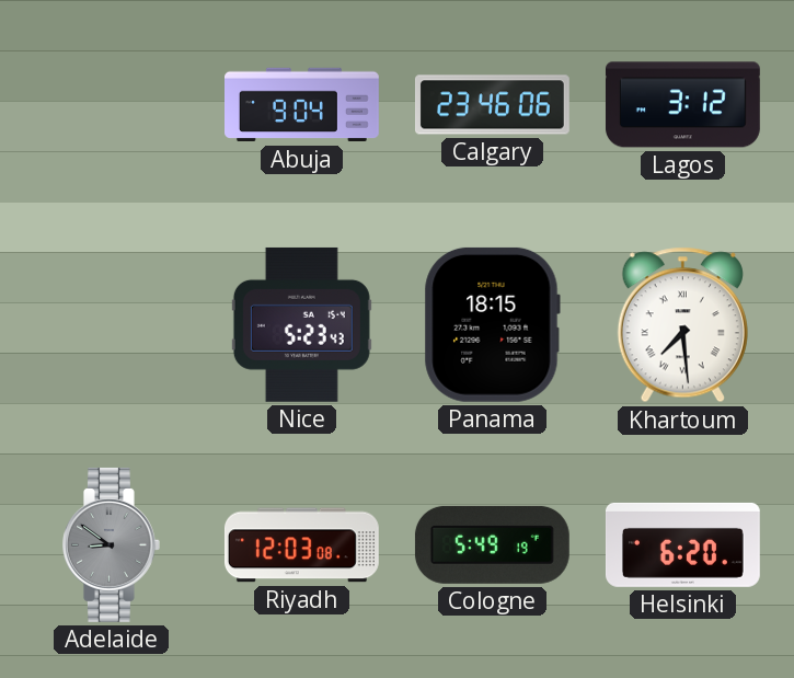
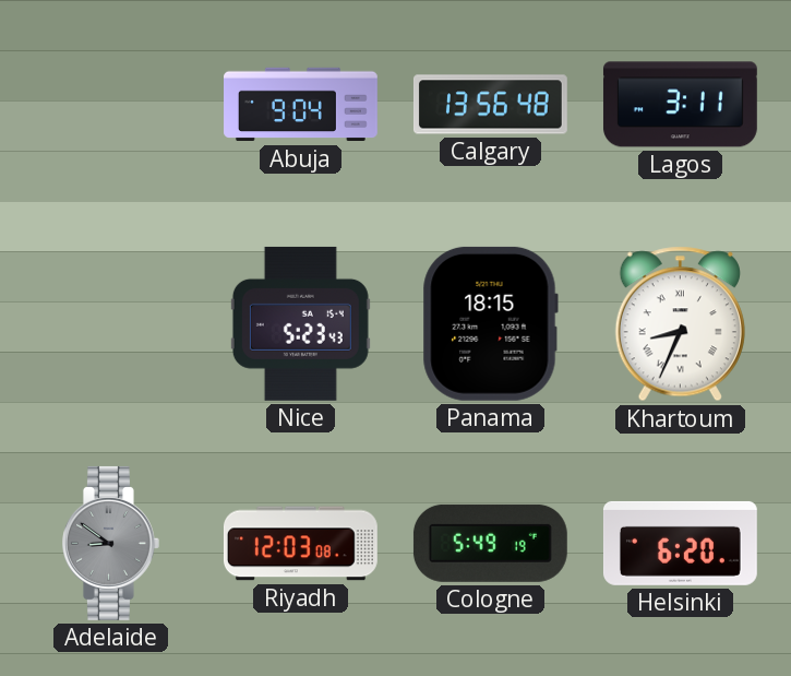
Calgary: 23:46 -> 13:56 (490, 105)
Lagos: 3:12 -> 3:11 (680, 105)
Khartoum: 7:29 -> 8:34 (680, 324)
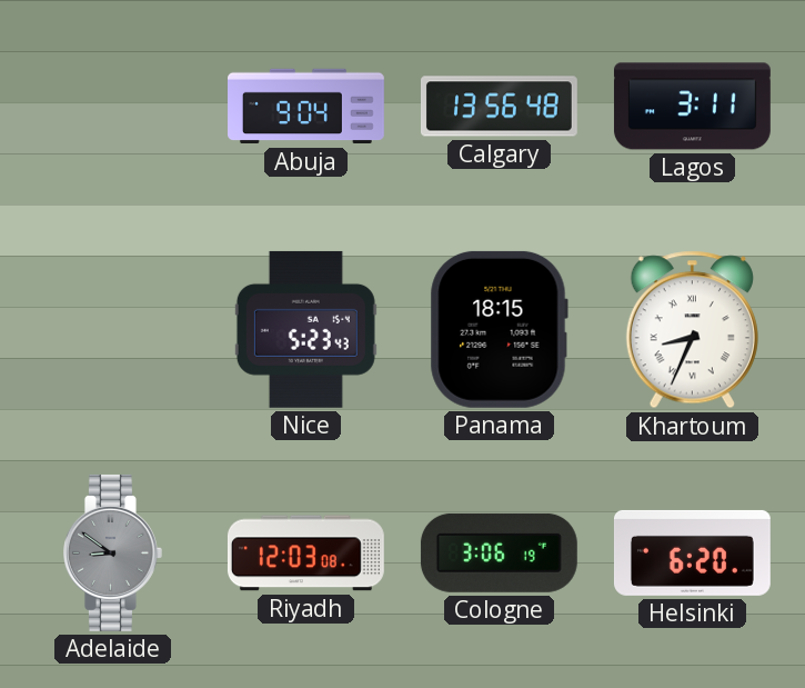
Cologne: 5:49 -> 3:06 (499, 552)
